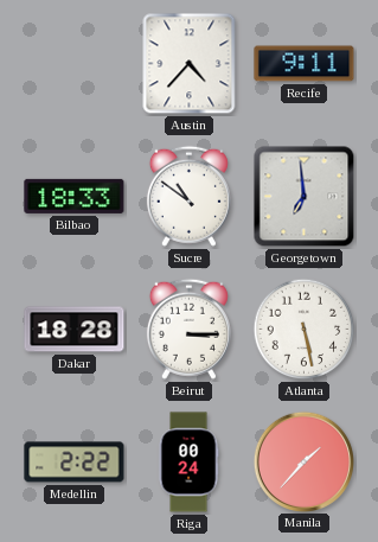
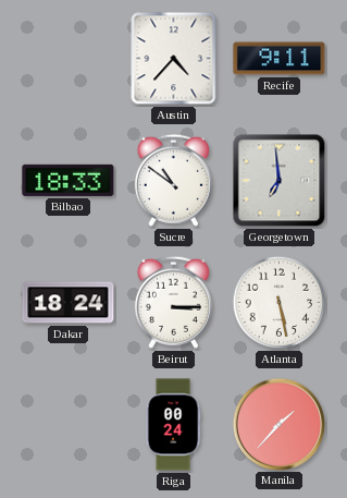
Dakar: 18:28 -> 18:24 (69, 303)
Medellin: 2:22 -> none (75, 463)
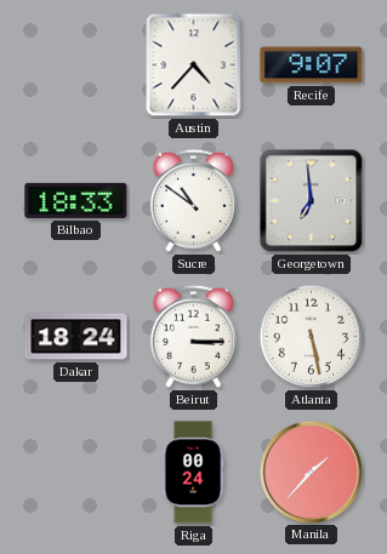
Recife: 9:11 -> 9:07 (312, 65)
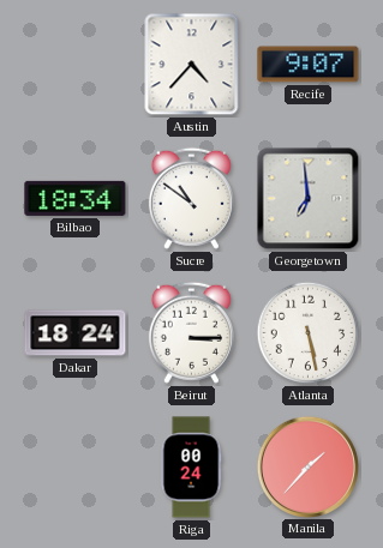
Bilbao: 18:33 -> 18:34 (76, 198)
